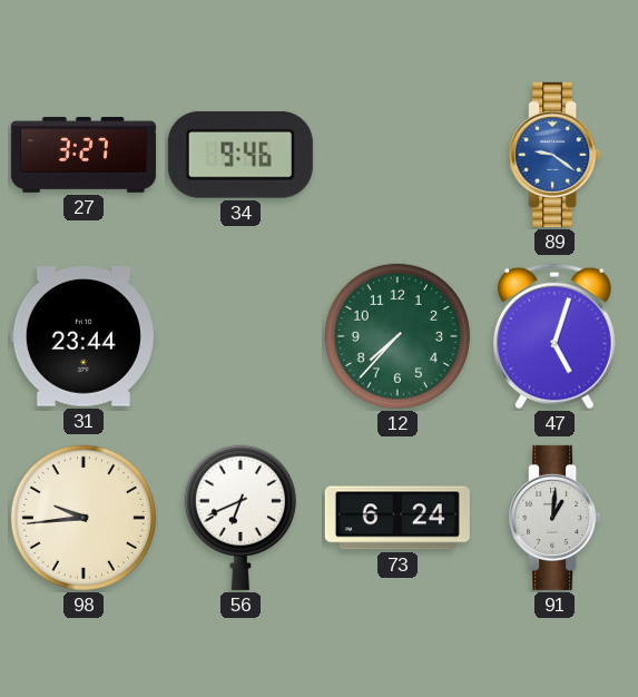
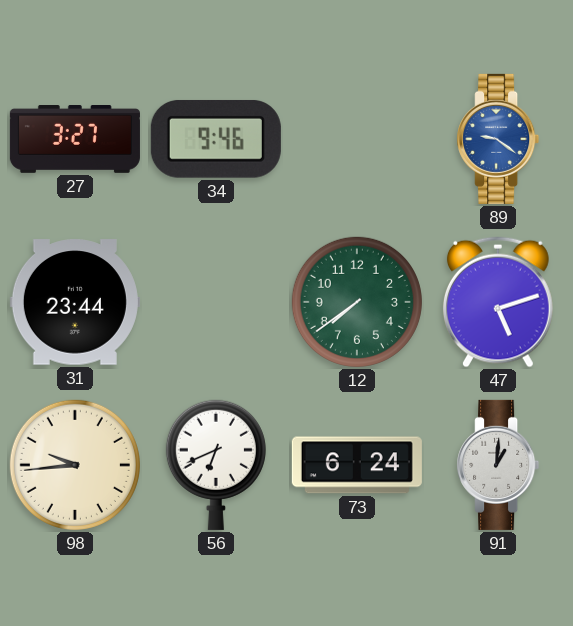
12: 7:37 -> 7:39 (357, 302)
47: 5:03 -> 5:12 (498, 302)
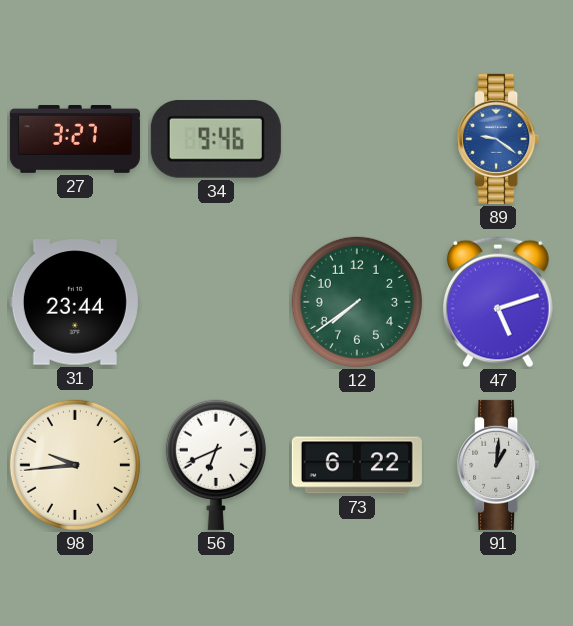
73: 6:24 -> 6:22 (357, 465)
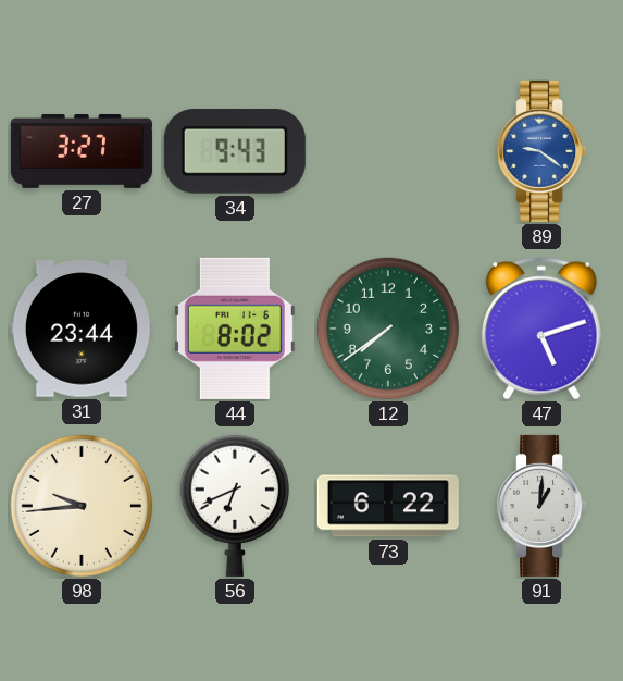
34: 9:46 -> 9:43 (235, 151)
44: none -> 8:02 (235, 329)
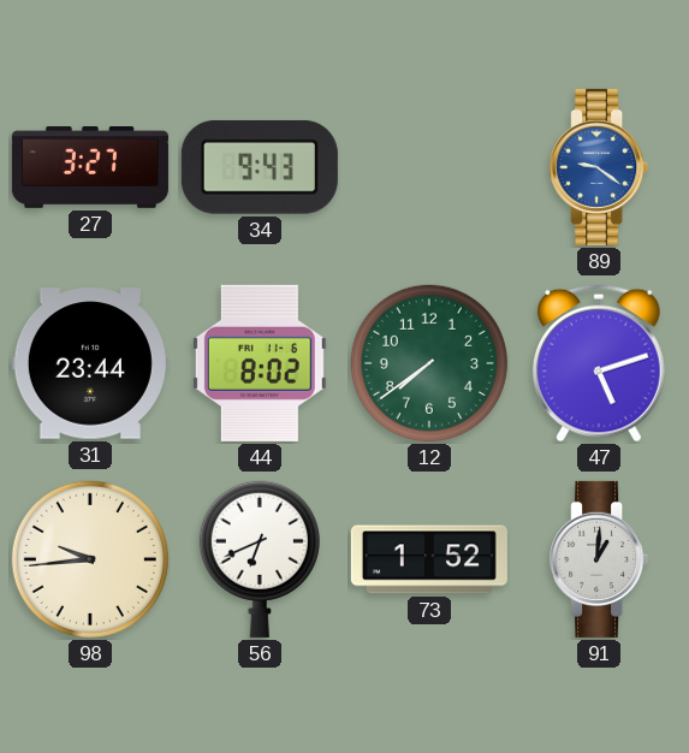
73: 6:22 -> 1:52 (429, 559)
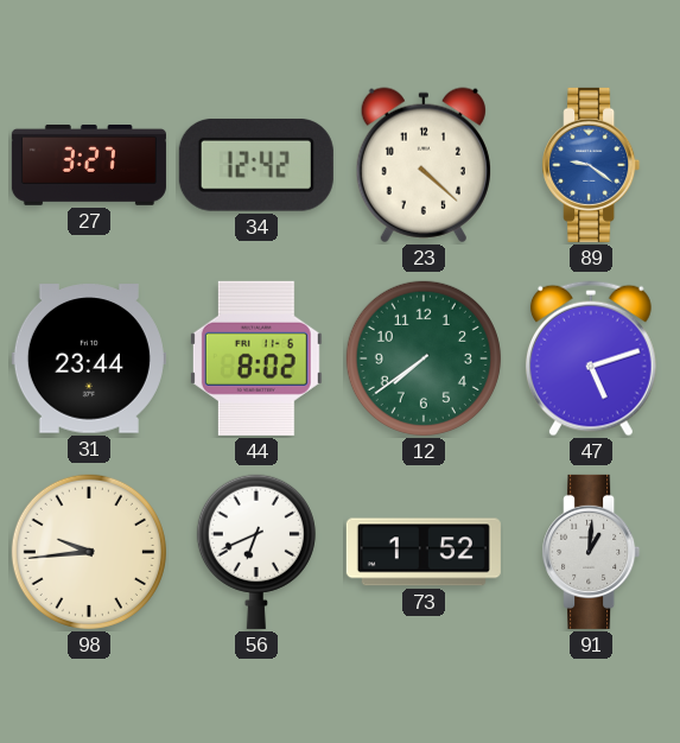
34: 9:43 -> 12:42 (256, 165)
23: none -> 4:22 (424, 165)
